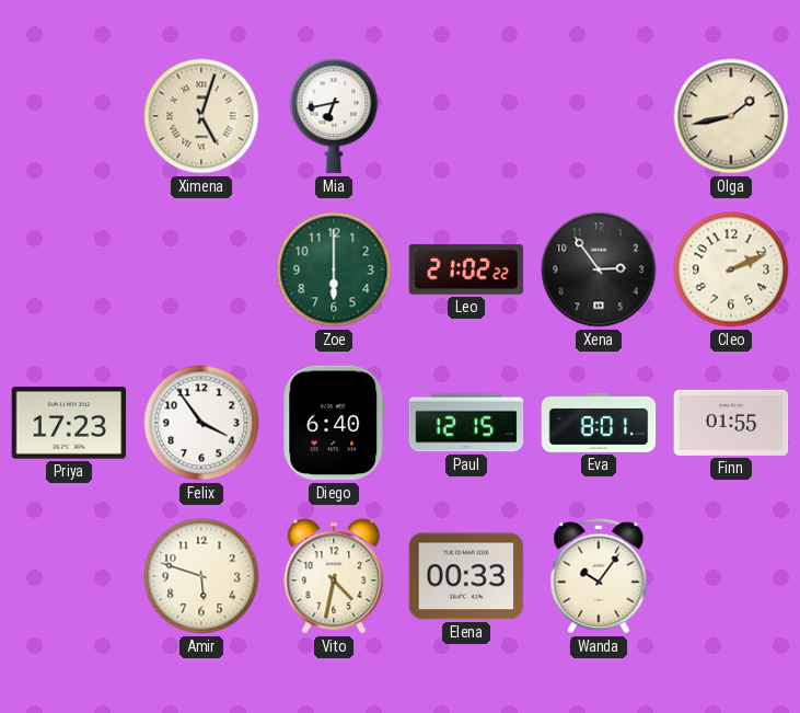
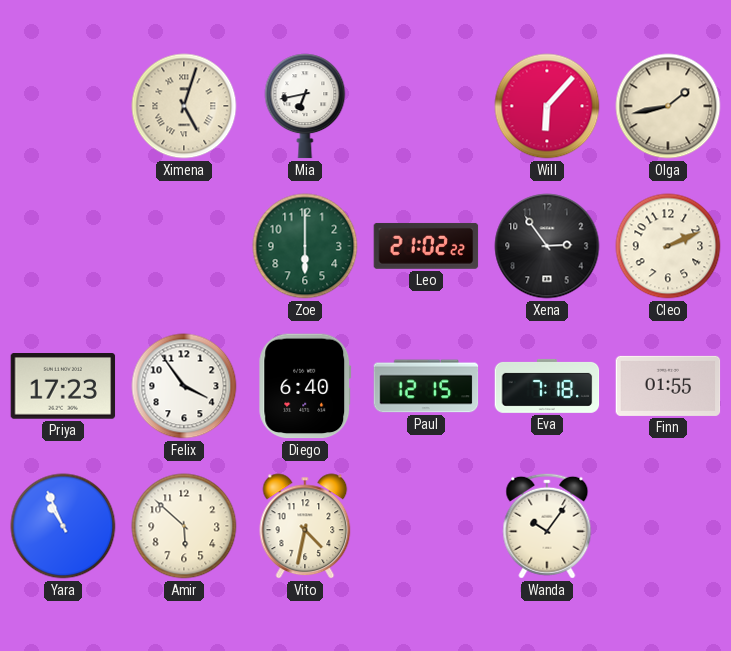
Will: none -> 6:07 (547, 106)
Eva: 8:01 -> 7:18 (547, 386)
Yara: none -> 10:56 (63, 526)
Amir: 5:48 -> 5:52 (184, 526)
Elena: 00:33 -> none (466, 576)
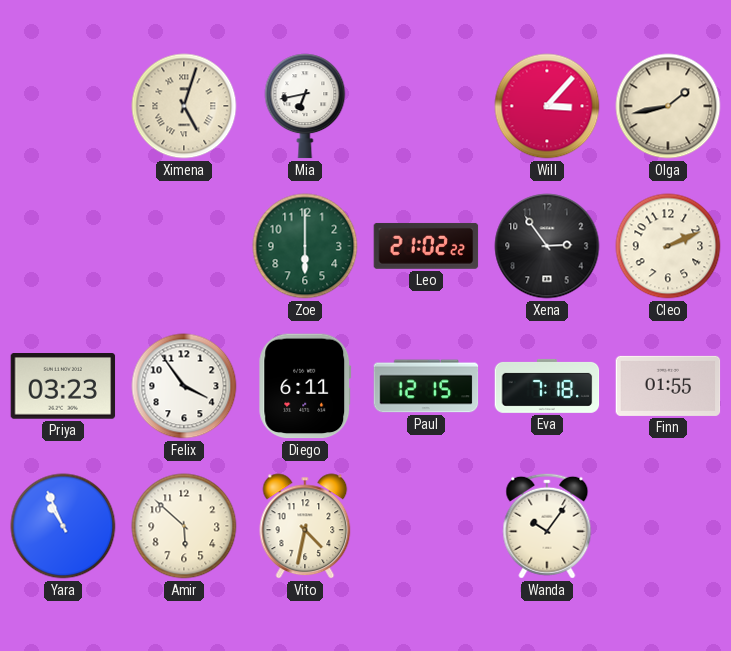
Will: 6:07 -> 3:07 (547, 106)
Priya: 17:23 -> 03:23 (63, 387)
Diego: 6:40 -> 6:11 (305, 386)
